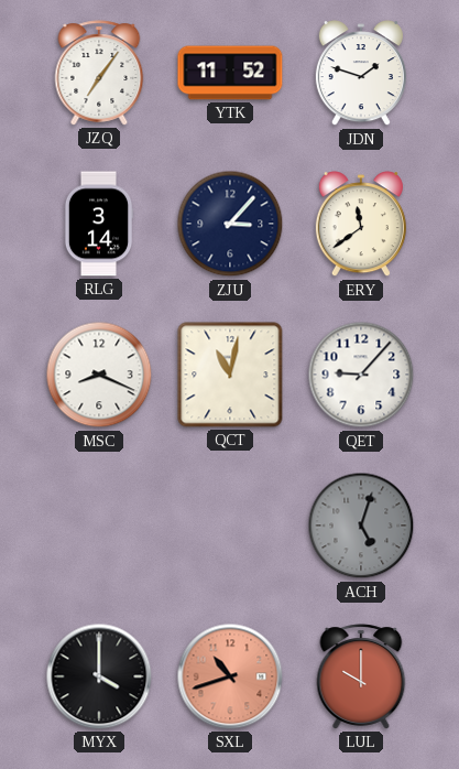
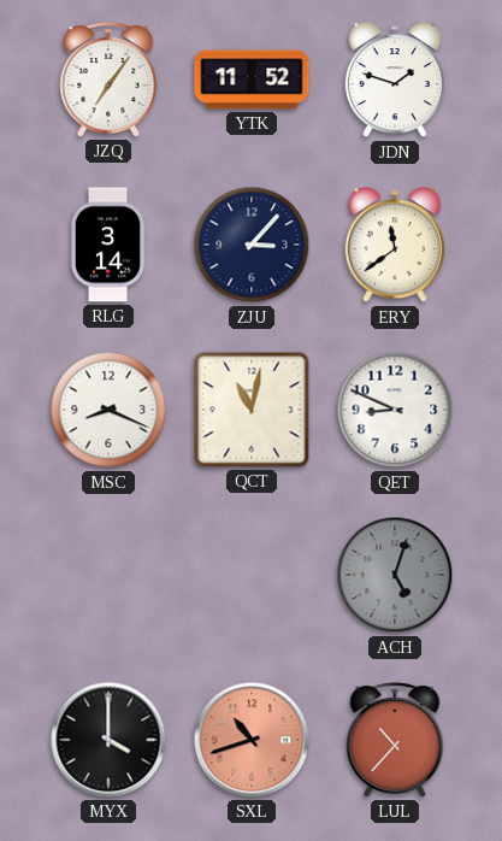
QET: 9:07 -> 8:49 (395, 410)
LUL: 10:00 -> 10:37 (395, 740)
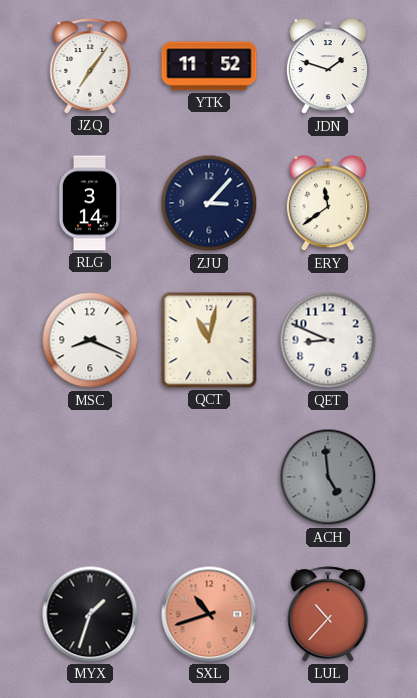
ACH: 5:03 -> 4:59 (328, 477)
MYX: 4:00 -> 1:33 (90, 614)
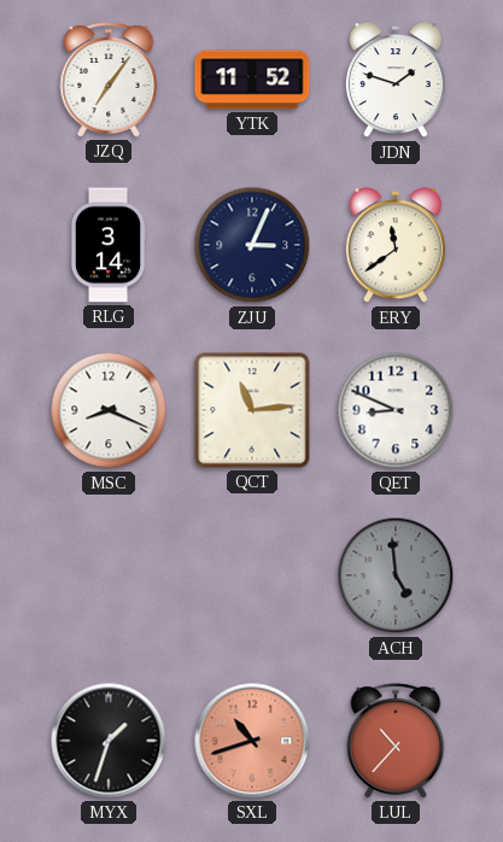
ZJU: 3:07 -> 3:04 (252, 245)
QCT: 11:02 -> 11:14 (252, 410)
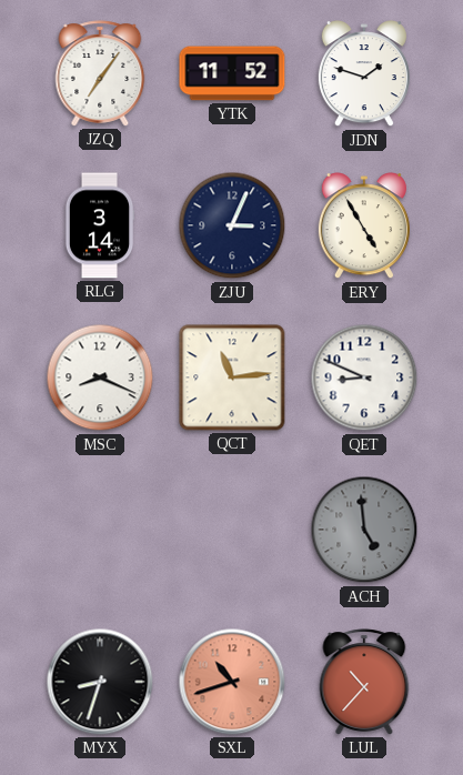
ERY: 11:39 -> 4:55 (364, 227)
MYX: 1:33 -> 8:33 (100, 682)
